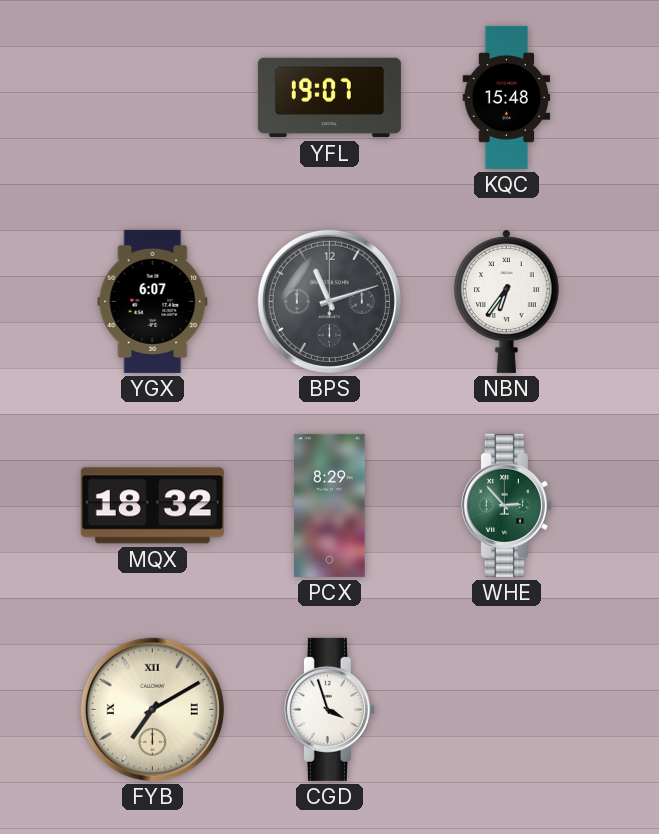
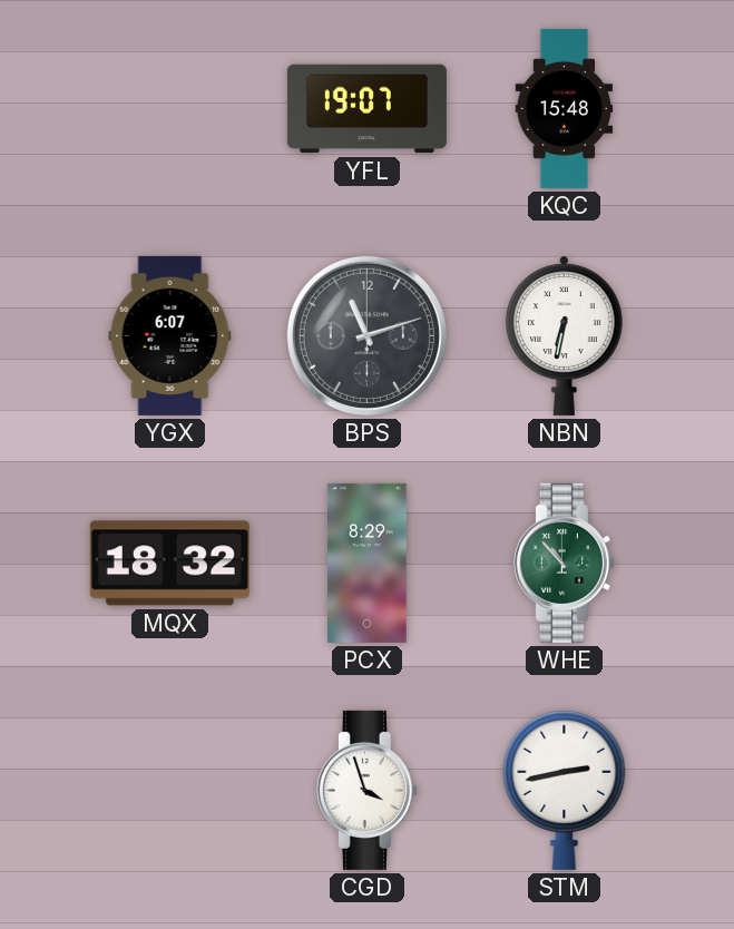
NBN: 6:36 -> 6:32 (564, 335)
WHE: 2:53 -> 10:53 (564, 563)
FYB: 7:10 -> none (152, 709)
STM: none -> 2:43 (565, 790)
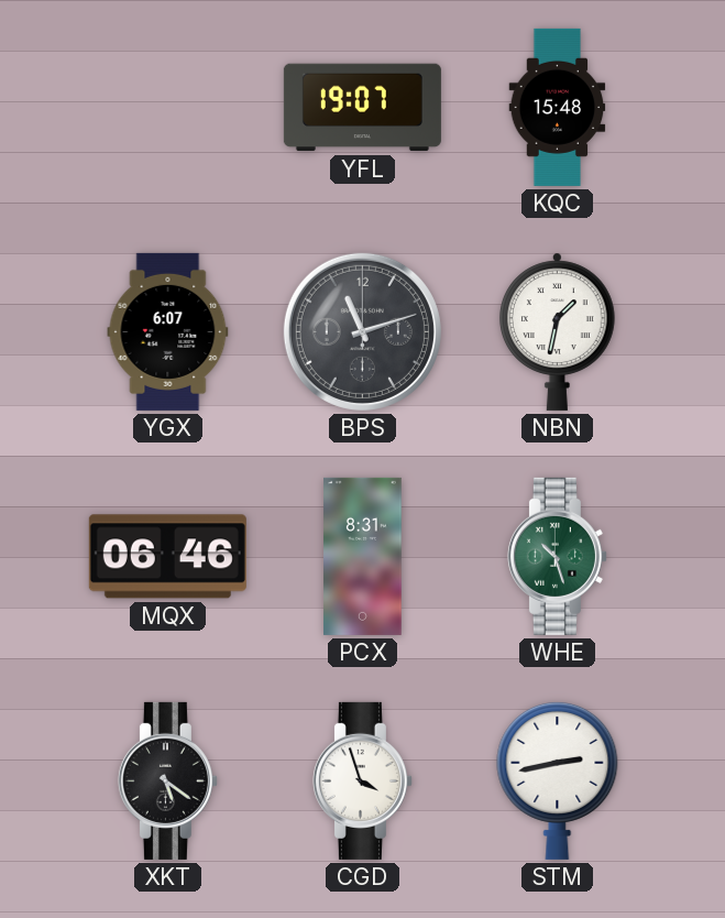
NBN: 6:32 -> 1:32 (557, 331)
MQX: 18:32 -> 06:46 (167, 557)
PCX: 8:29 -> 8:31 (363, 556)
WHE: 10:53 -> 10:27 (557, 556)
XKT: none -> 5:21 (167, 780)
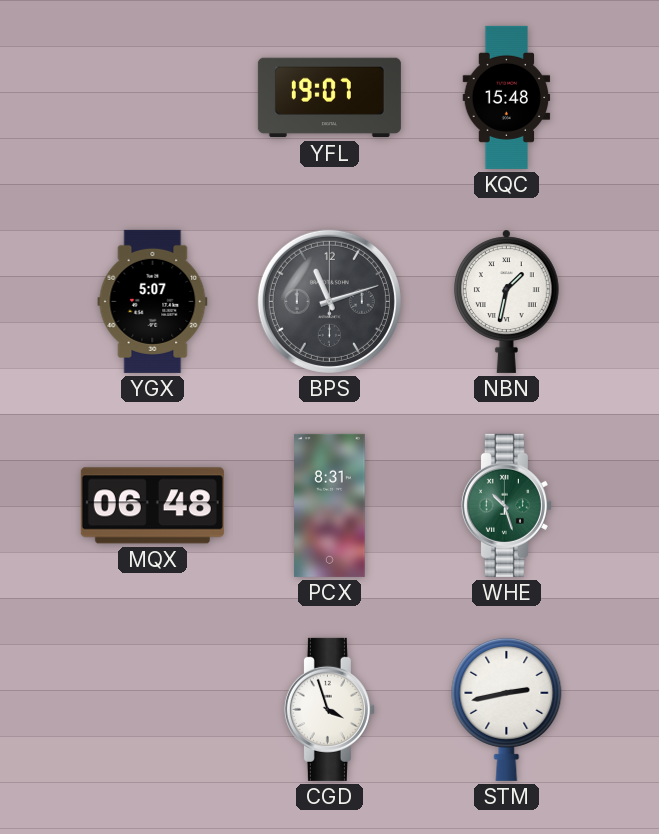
YGX: 6:07 -> 5:07 (153, 301)
MQX: 06:46 -> 06:48 (152, 506)
XKT: 5:21 -> none (167, 780)
